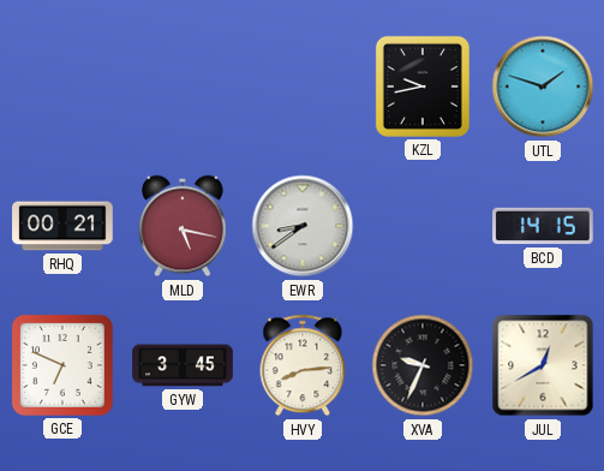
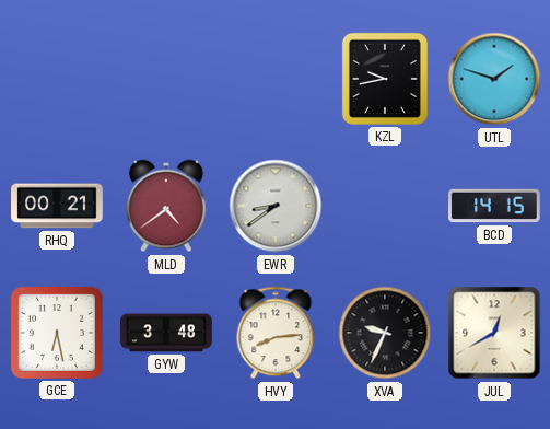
MLD: 5:17 -> 4:39 (167, 206)
GCE: 6:49 -> 6:28 (57, 333)
GYW: 3:45 -> 3:48 (166, 333)
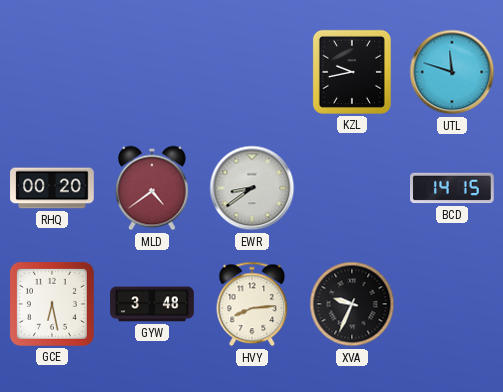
UTL: 1:48 -> 11:48 (452, 72)
RHQ: 00:21 -> 00:20 (52, 188)
JUL: 12:40 -> none (494, 333)
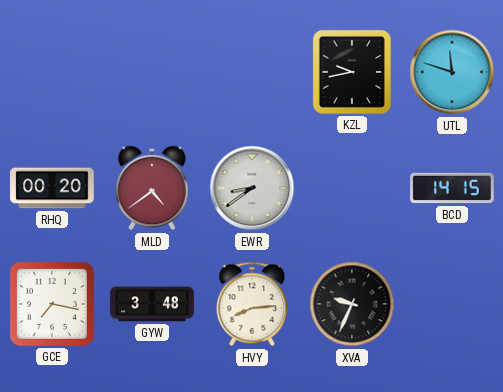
GCE: 6:28 -> 7:17 (52, 304)
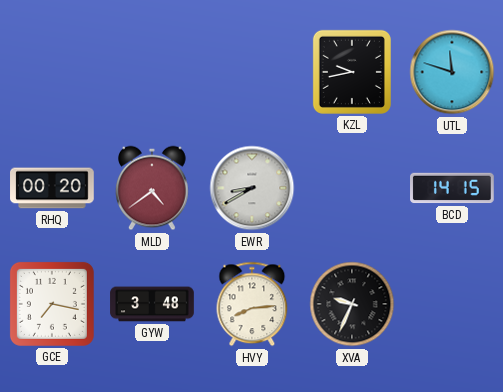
EWR: 8:39 -> 8:40 (252, 188)
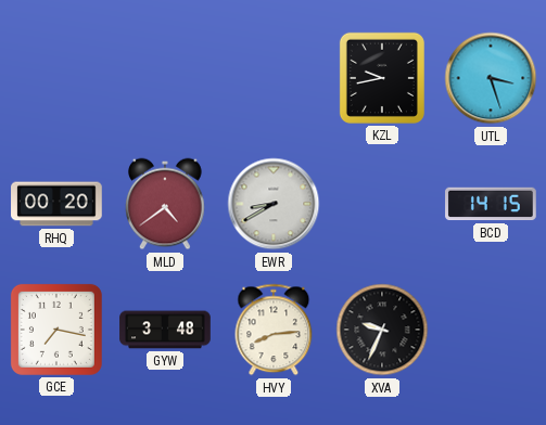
UTL: 11:48 -> 3:27 (491, 78)
